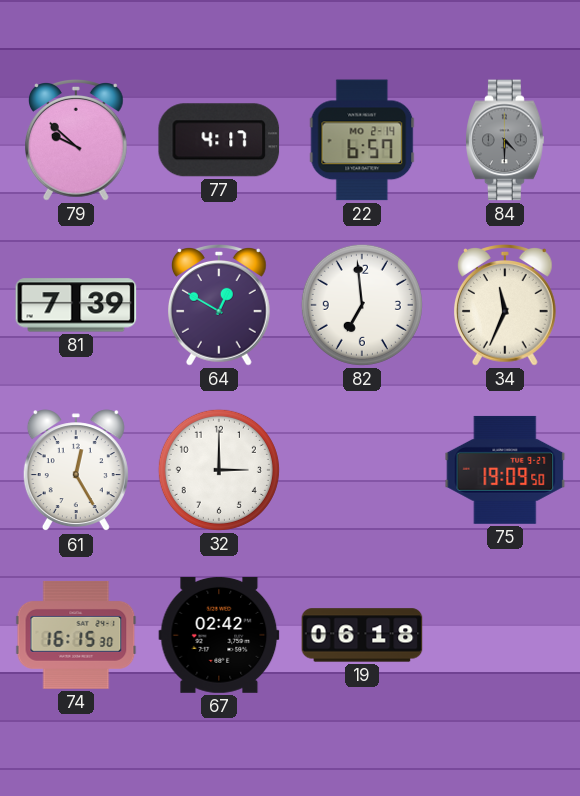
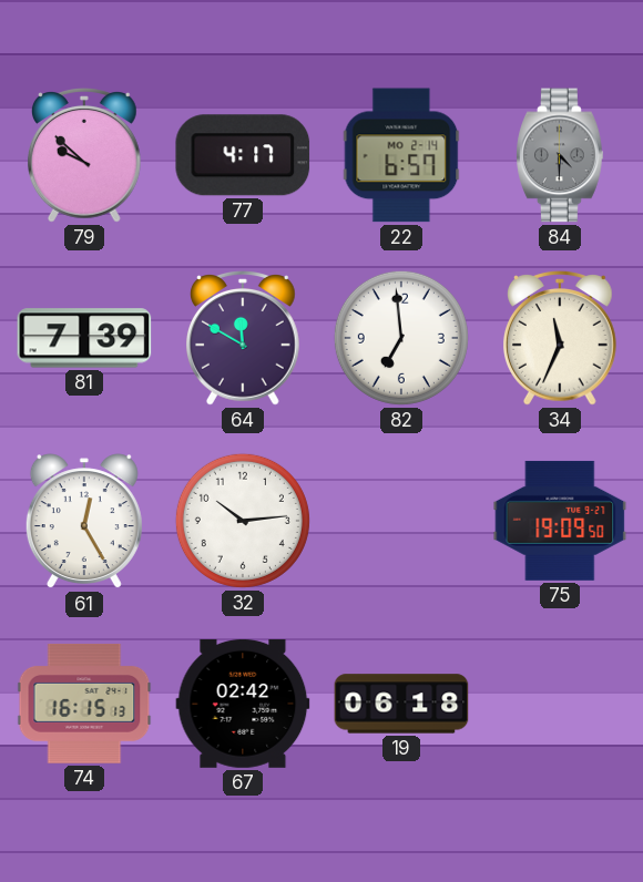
64: 12:50 -> 11:50 (244, 339)
32: 3:00 -> 10:14 (243, 521)
74: 16:15:30 -> 16:15:13 (84, 704)
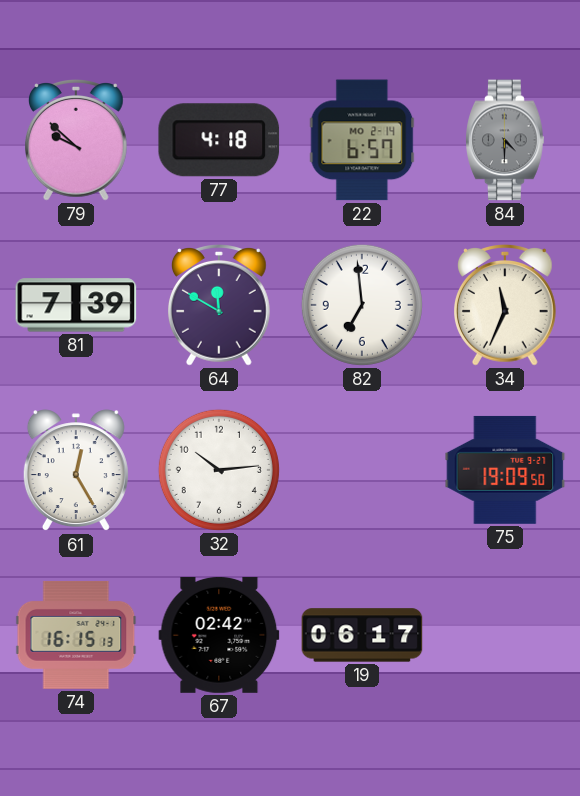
77: 4:17 -> 4:18 (219, 140)
19: 06:18 -> 06:17 (362, 635)
